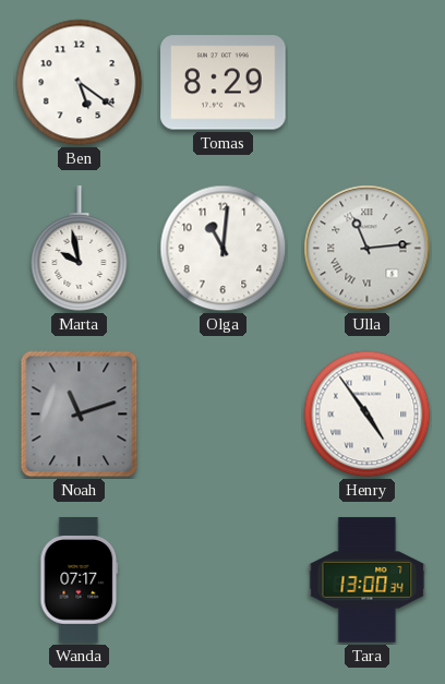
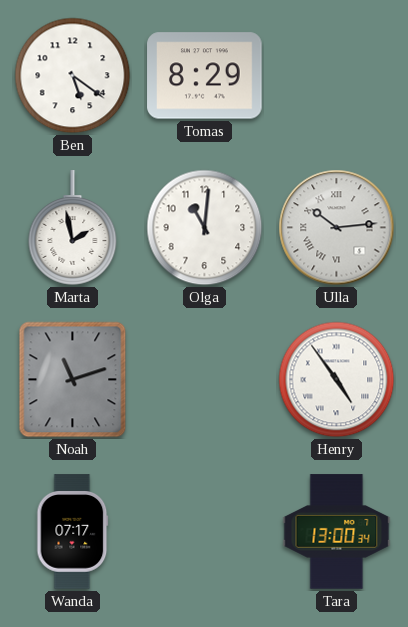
Marta: 9:58 -> 1:58 (73, 228)
Ulla: 11:14 -> 10:14 (337, 228)
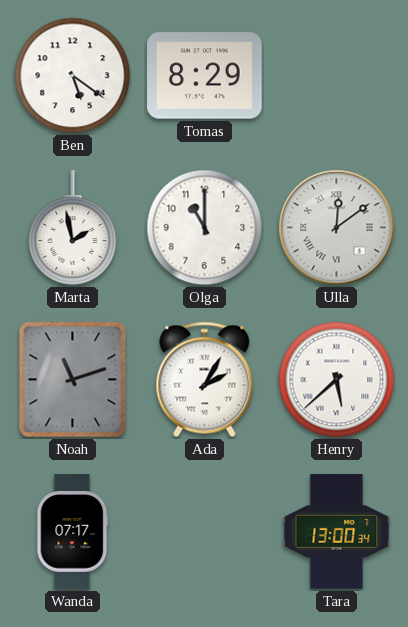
Olga: 11:01 -> 11:00 (205, 228)
Ulla: 10:14 -> 12:09 (337, 228)
Ada: none -> 2:05 (205, 380)
Henry: 4:54 -> 5:38 (337, 380)
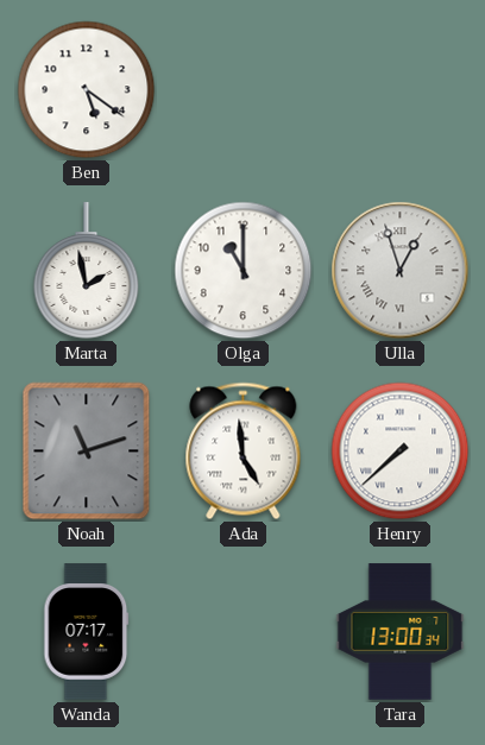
Tomas: 8:29 -> none (205, 76)
Ulla: 12:09 -> 12:57 (401, 271)
Ada: 2:05 -> 4:59 (244, 452)
Henry: 5:38 -> 7:38 (401, 452)
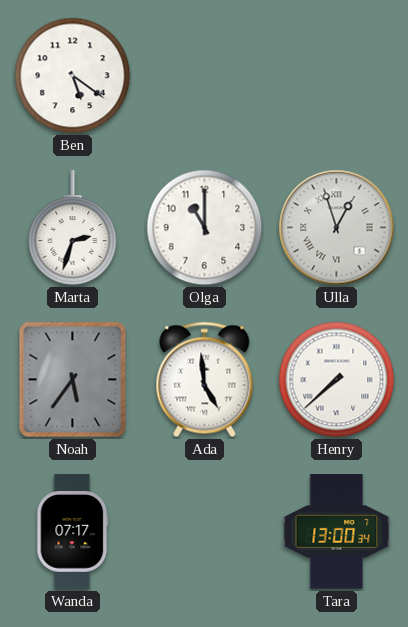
Marta: 1:58 -> 2:33 (73, 228)
Noah: 11:12 -> 5:36 (73, 380)
